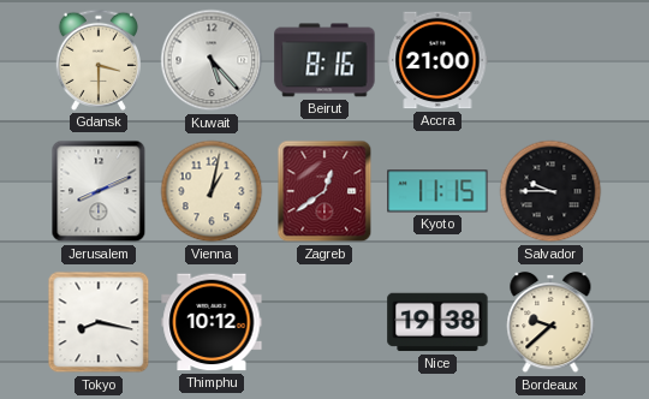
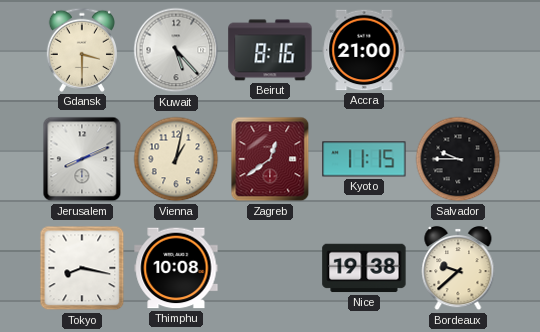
Thimphu: 10:12 -> 10:08 (176, 268)
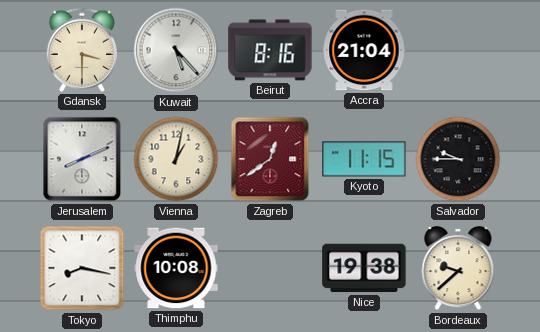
Accra: 21:00 -> 21:04 (364, 50)
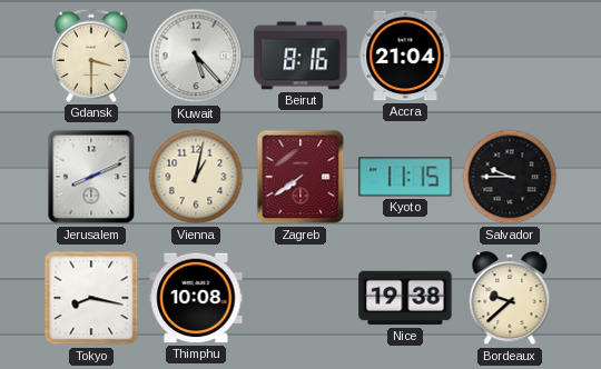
Zagreb: 12:39 -> 7:39 (300, 177)
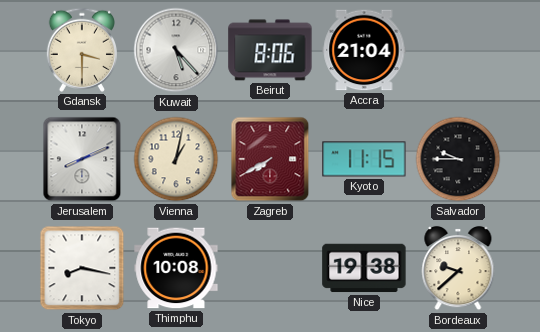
Beirut: 8:16 -> 8:06 (270, 50)
Zagreb: 7:39 -> 7:40 (270, 159)
